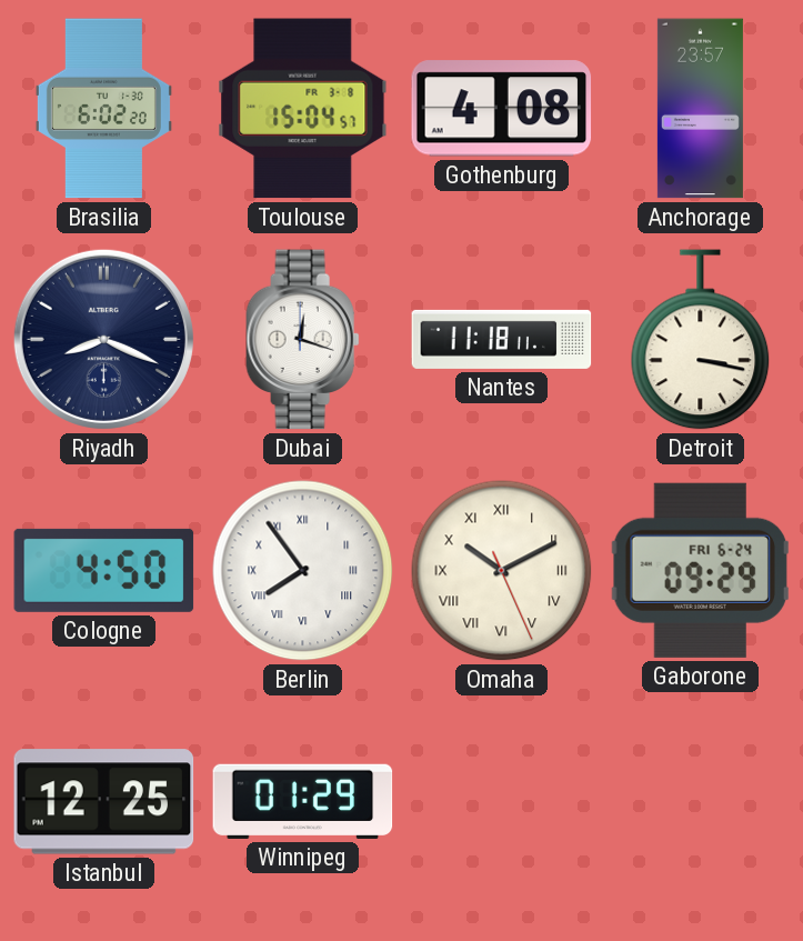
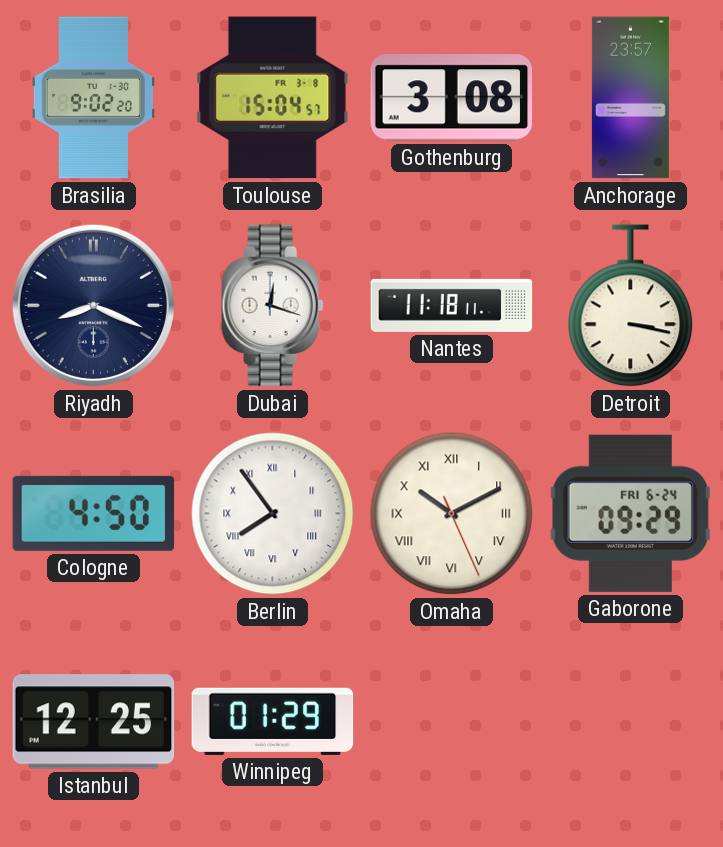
Brasilia: 6:02 -> 9:02 (93, 98)
Gothenburg: 4:08 -> 3:08 (452, 98)
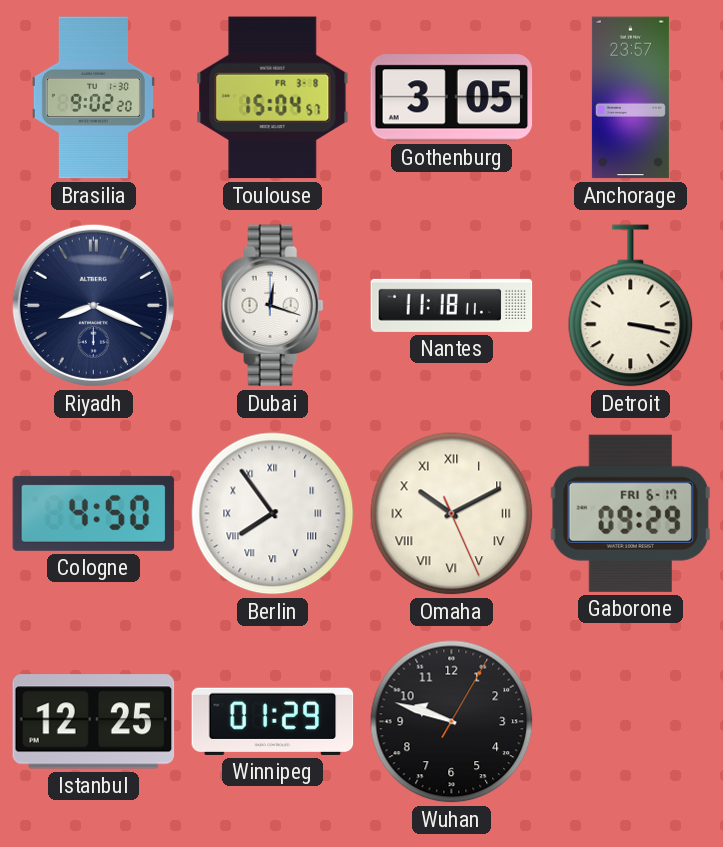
Gothenburg: 3:08 -> 3:05 (452, 98)
Gaborone date: FRI 6-24 -> FRI 6-17 (630, 513)
Wuhan: none -> 9:48 (452, 722)
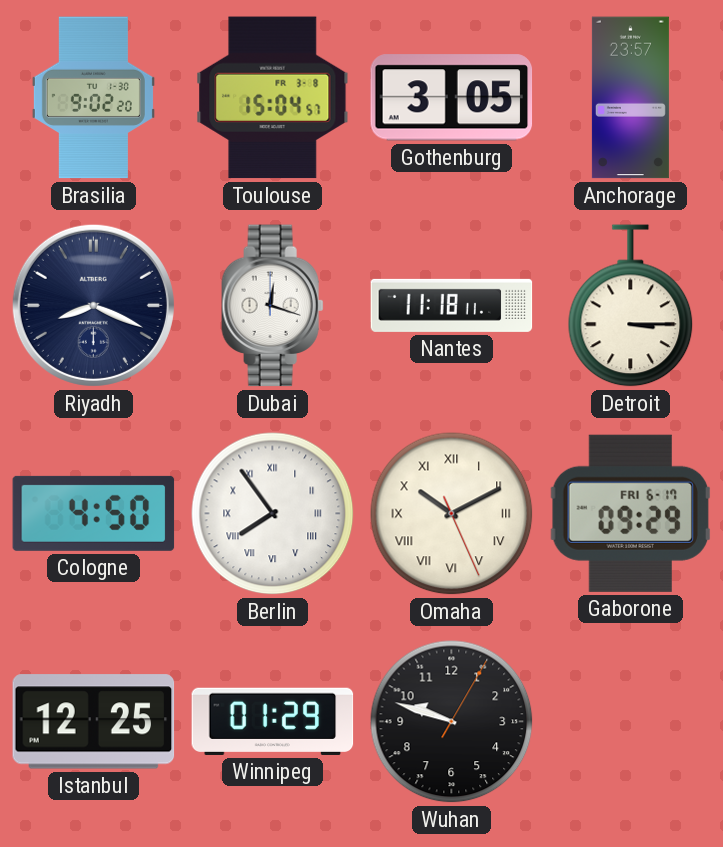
Detroit: 3:17 -> 3:15 (631, 306)
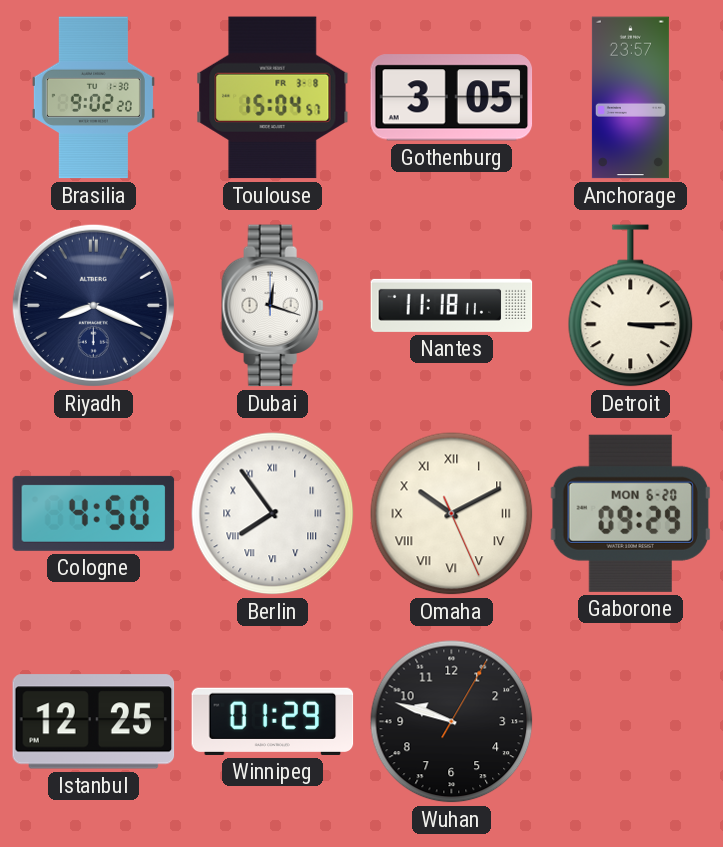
Gaborone date: FRI 6-17 -> MON 6-20 (630, 513)
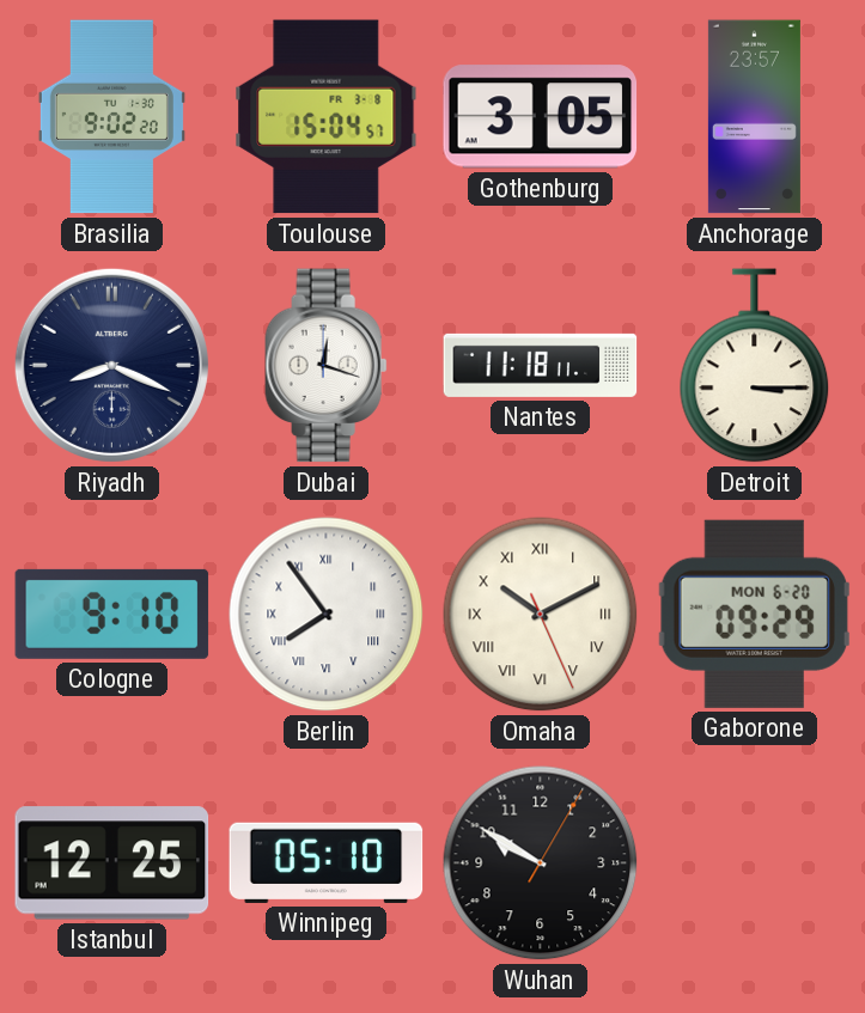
Cologne: 4:50 -> 9:10 (112, 614)
Winnipeg: 01:29 -> 05:10 (327, 862)
Wuhan: 9:48 -> 9:50 (541, 864)
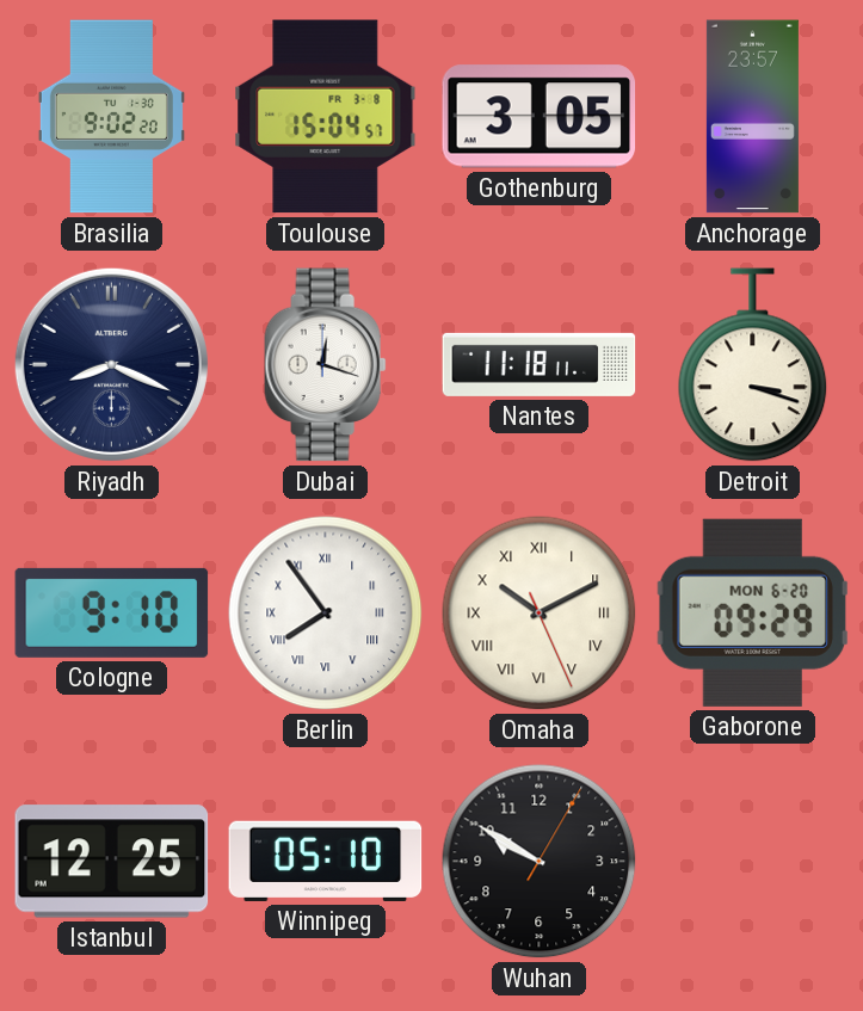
Detroit: 3:15 -> 3:18 (753, 365)
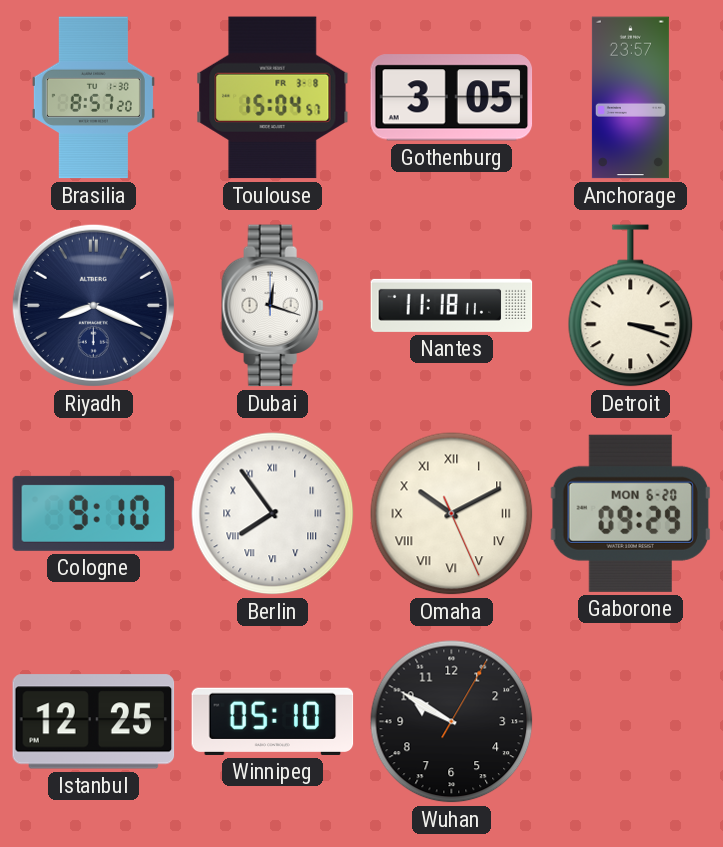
Brasilia: 9:02 -> 8:57 (93, 98)
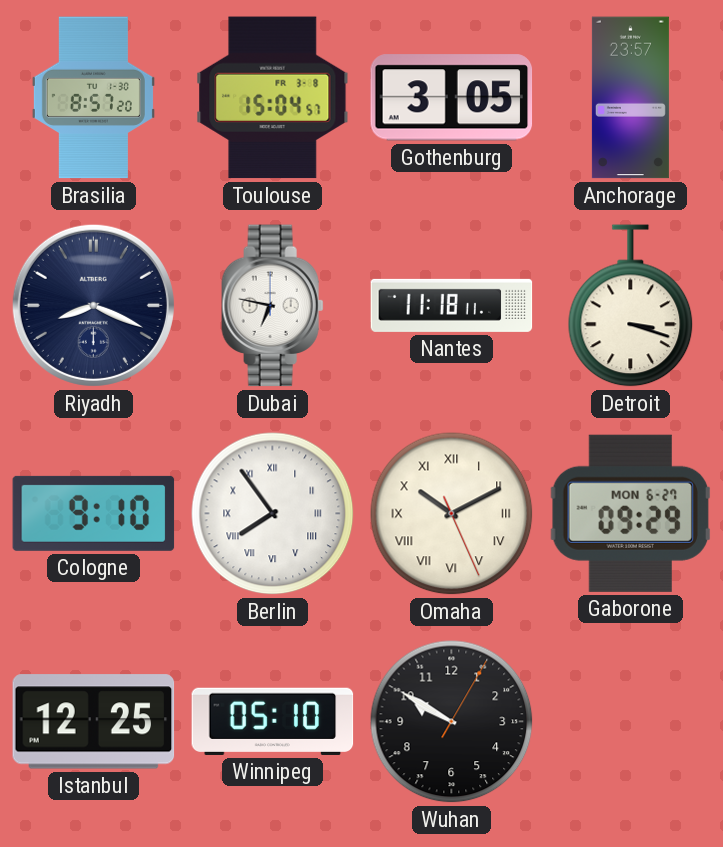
Dubai: 12:18 -> 6:47 (273, 306)
Gaborone date: MON 6-20 -> MON 6-27 (630, 513)
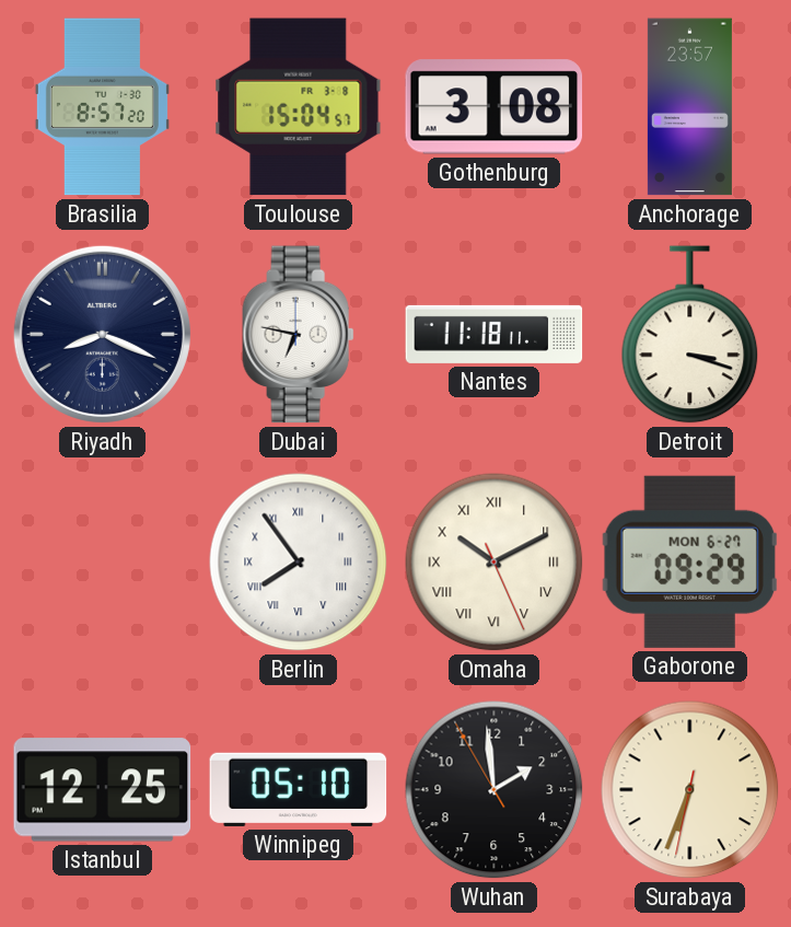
Gothenburg: 3:05 -> 3:08 (495, 107)
Cologne: 9:10 -> none (94, 513)
Wuhan: 9:50 -> 1:58 (495, 790)
Surabaya: none -> 6:33 (690, 790)
